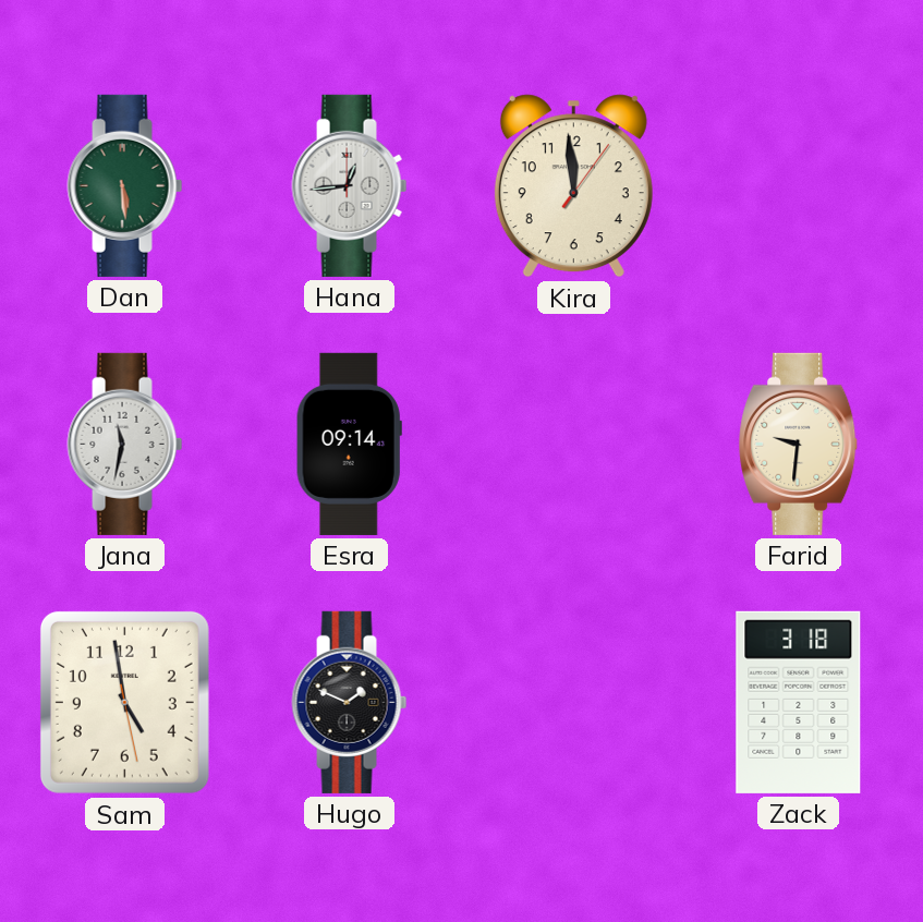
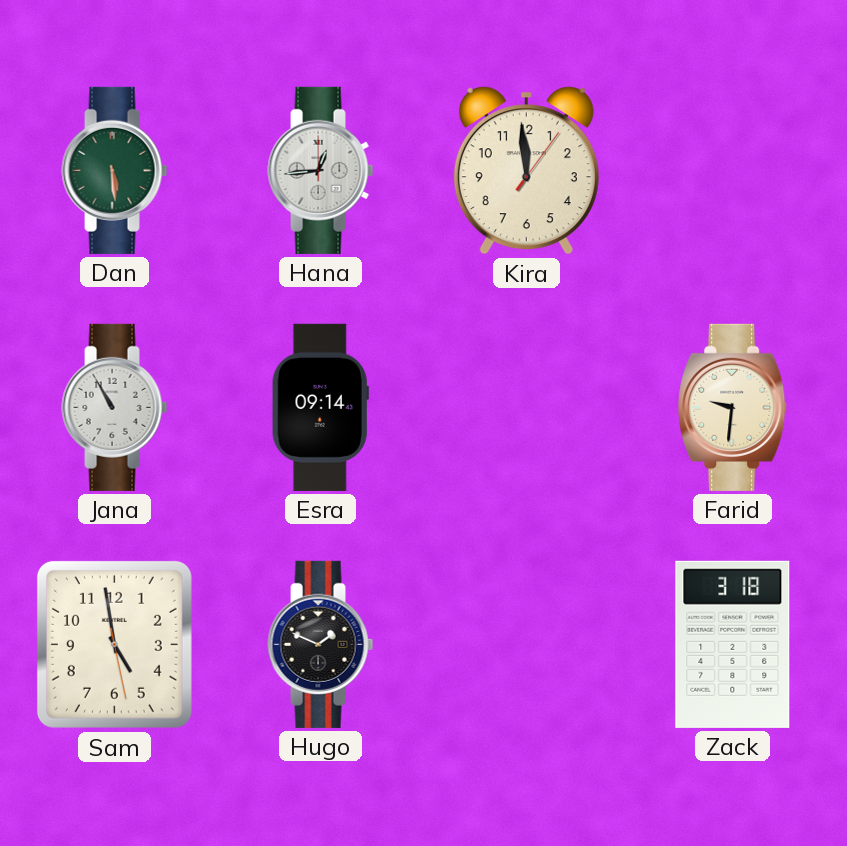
Jana: 11:32 -> 10:55 (115, 407)
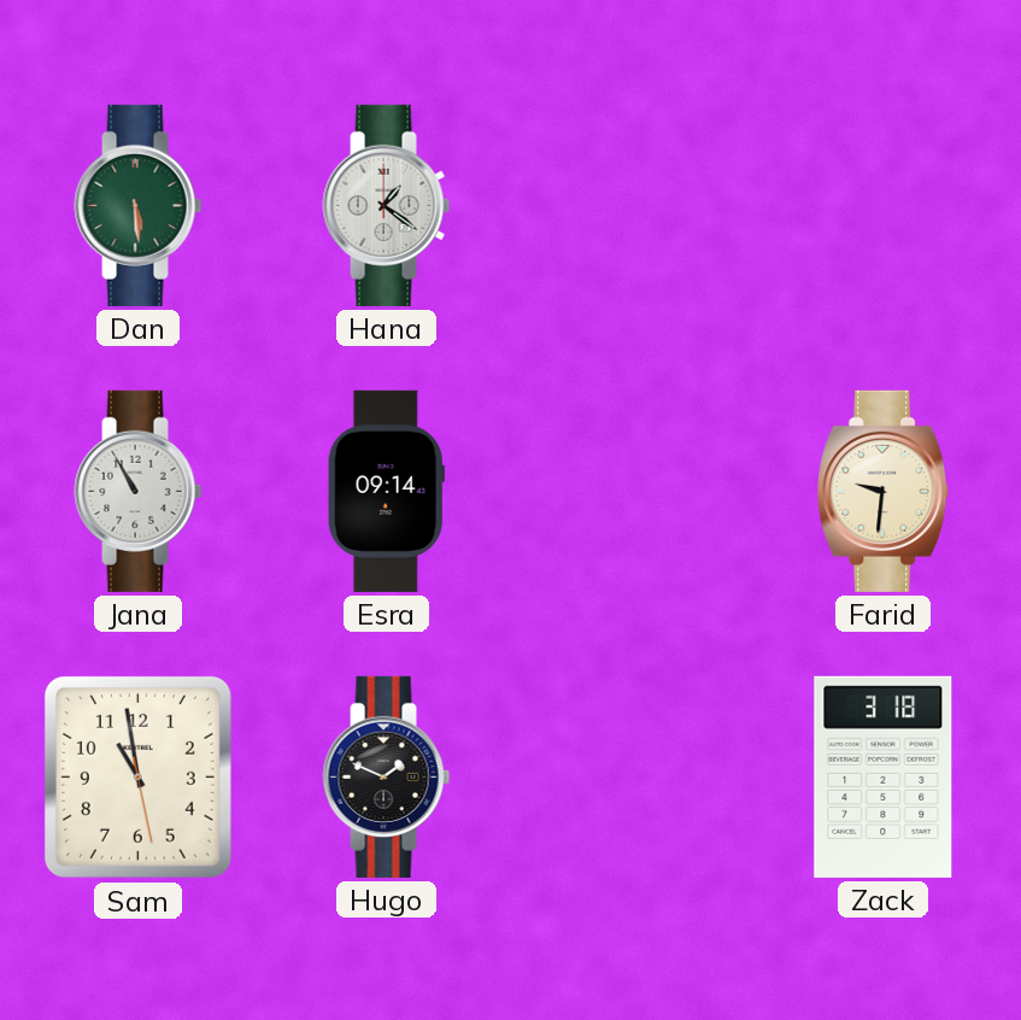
Hana: 12:44 -> 1:21 (387, 205)
Kira: 11:59 -> none (526, 171)
Sam: 4:58 -> 10:58 (137, 776)
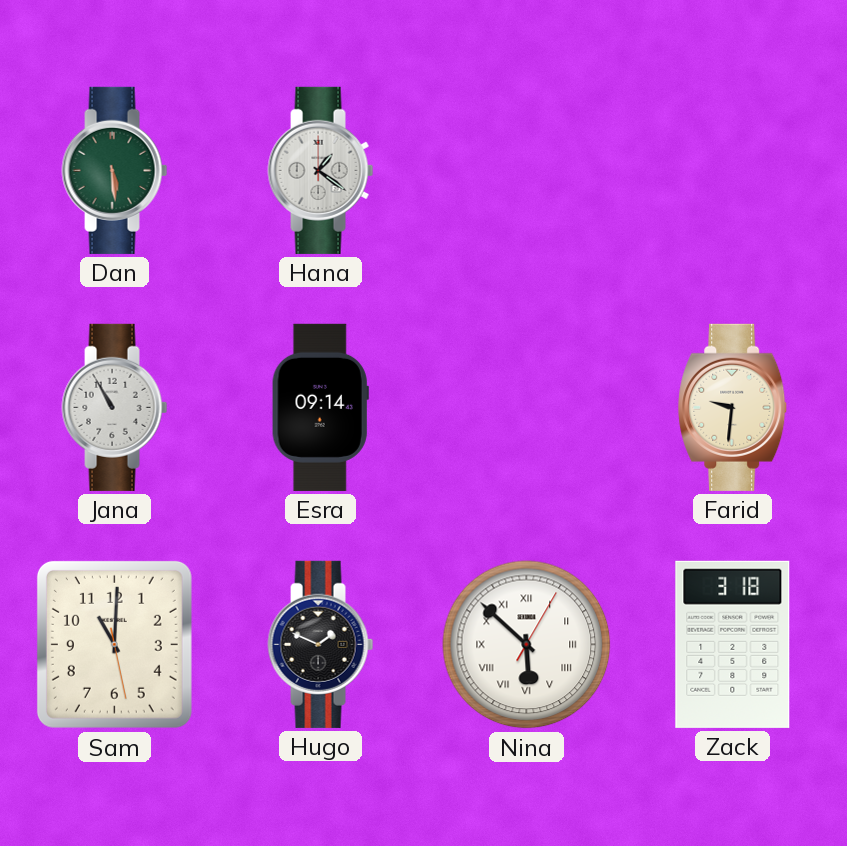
Sam: 10:58 -> 11:00 (114, 644)
Nina: none -> 5:52 (527, 645)
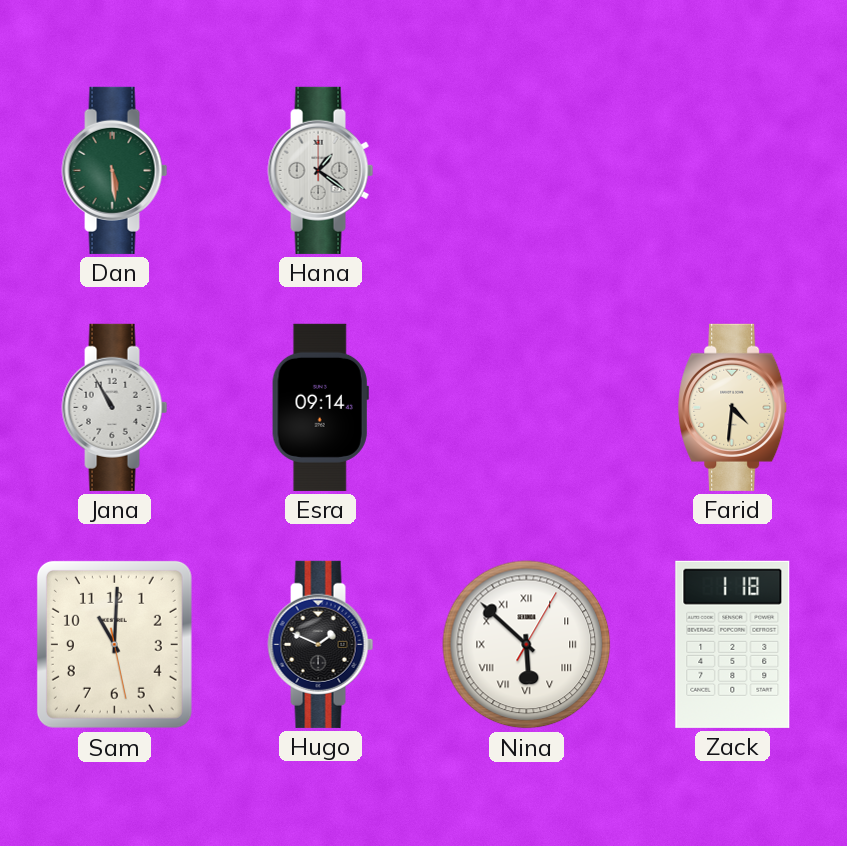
Farid: 9:31 -> 4:31 (733, 407)
Zack: 3:18 -> 1:18 (733, 644)
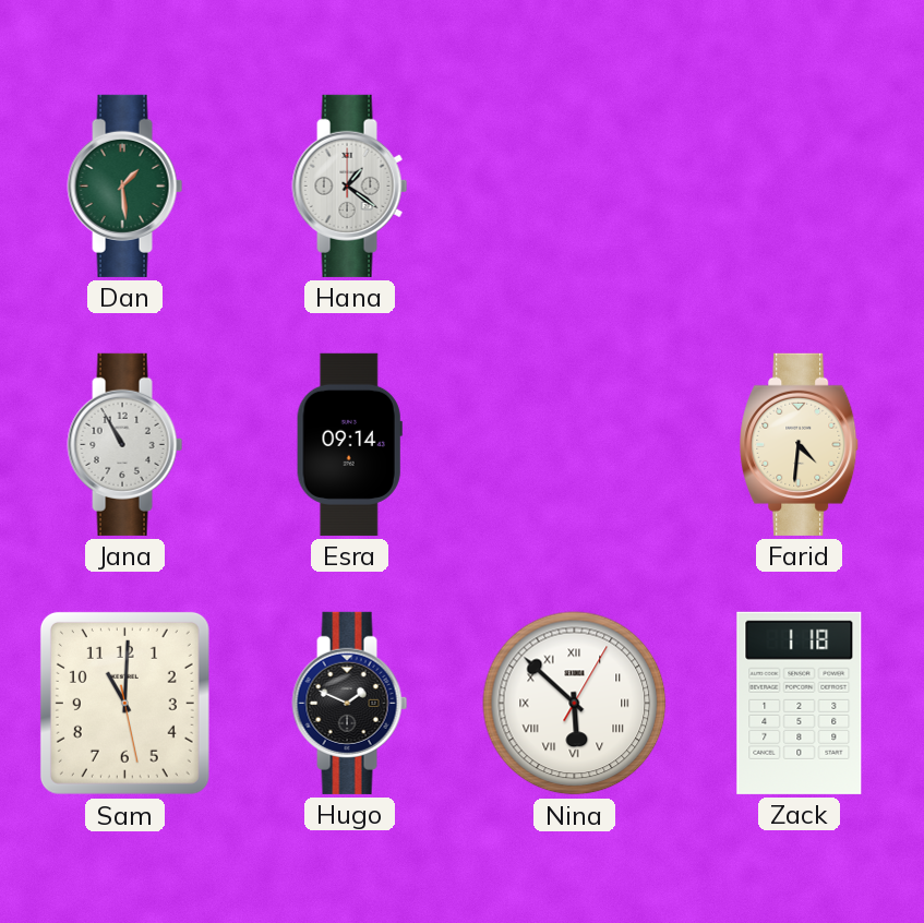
Dan: 5:29 -> 1:29 (125, 185)
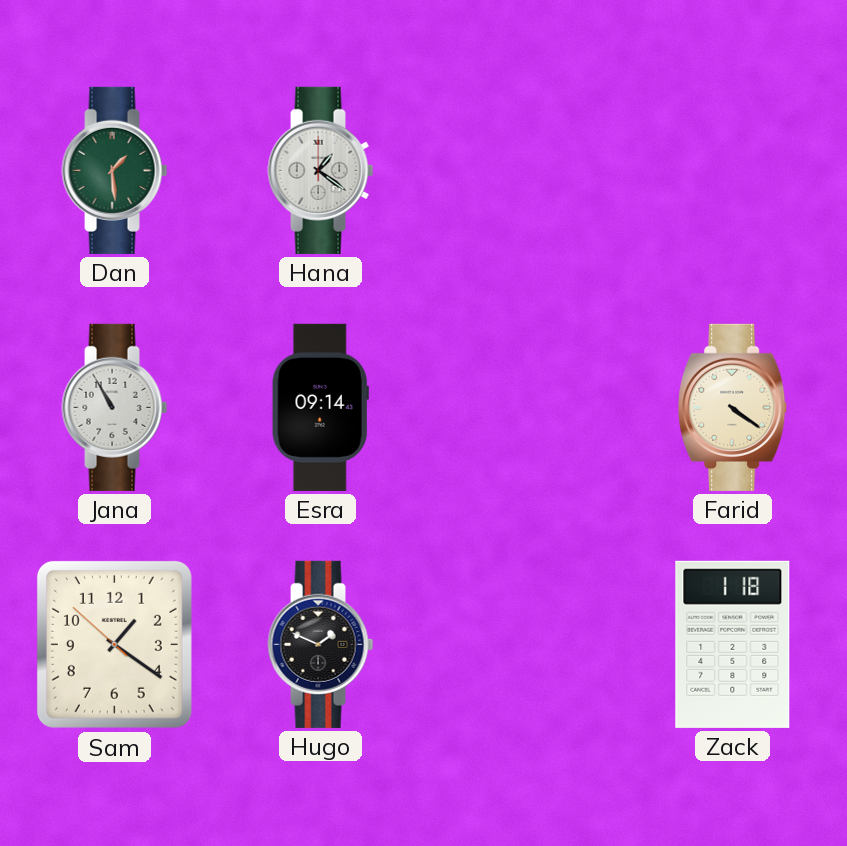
Farid: 4:31 -> 4:21 (733, 407)
Sam: 11:00 -> 1:20 (114, 644)
Nina: 5:52 -> none (575, 704)
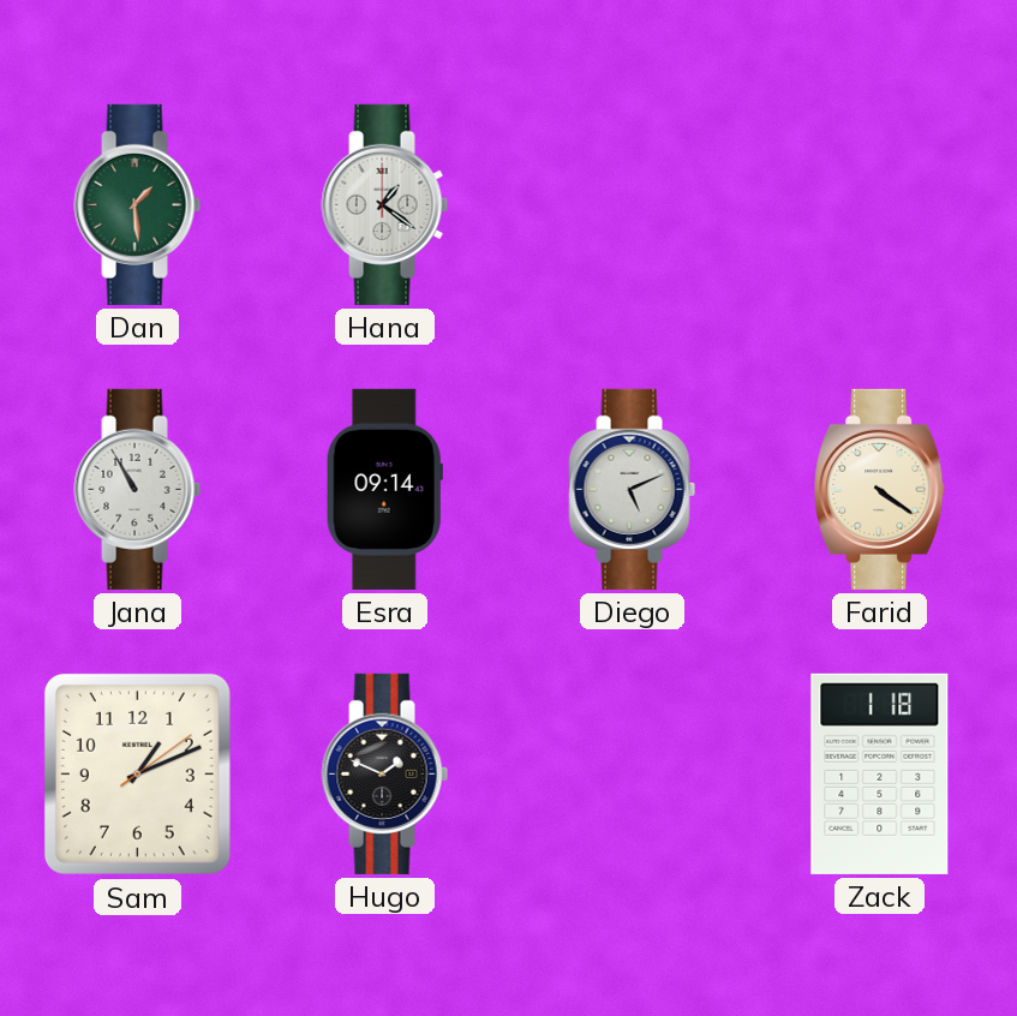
Diego: none -> 5:11 (633, 489)
Sam: 1:20 -> 1:11 (137, 773)
